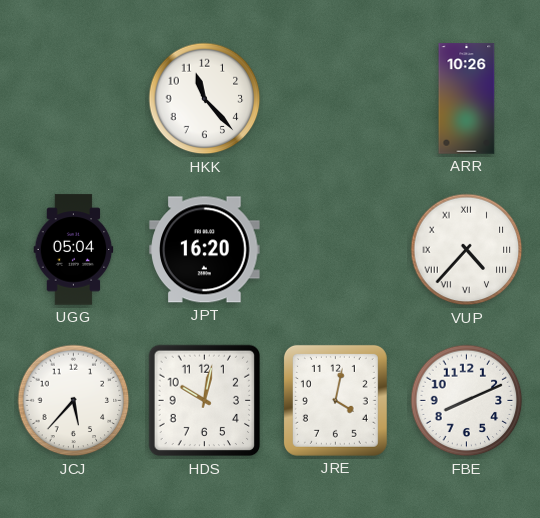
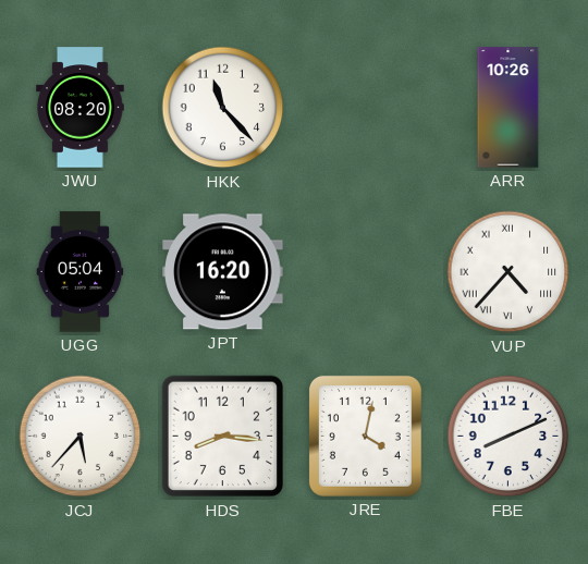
JWU: none -> 08:20 (81, 108)
HDS: 10:02 -> 8:16 (223, 437)
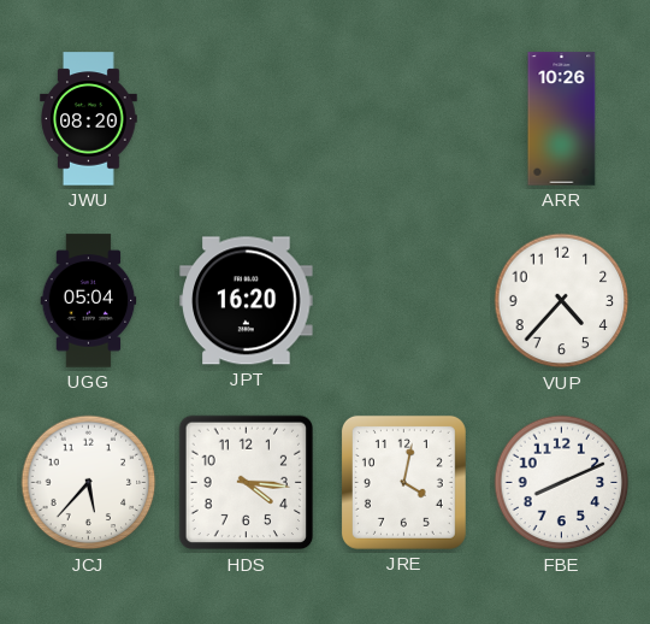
HKK: 11:23 -> none (223, 108)
VUP numerals: Roman -> Arabic (562, 301)
HDS: 8:16 -> 4:16 (247, 483)
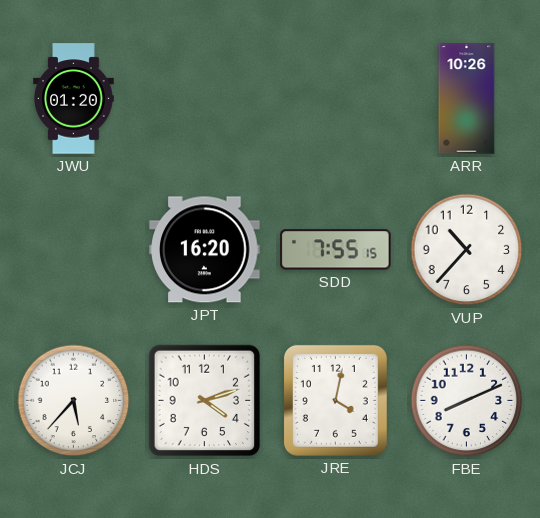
JWU: 08:20 -> 01:20 (74, 99)
UGG: 05:04 -> none (89, 301)
SDD: none -> 7:55 (336, 250)
VUP: 4:37 -> 10:37 (467, 250)
HDS: 4:16 -> 4:12 (205, 401)
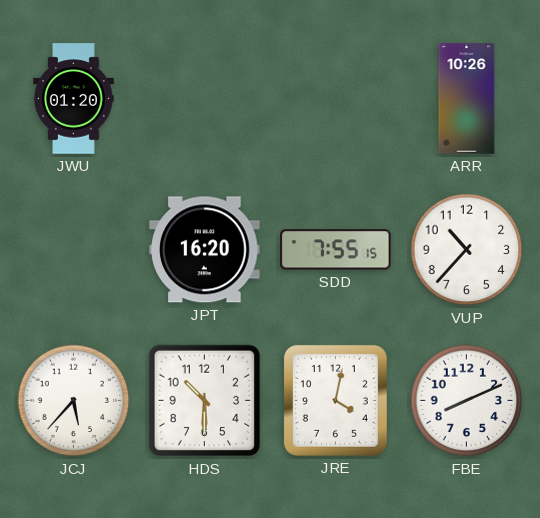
HDS: 4:12 -> 10:30 (205, 401)
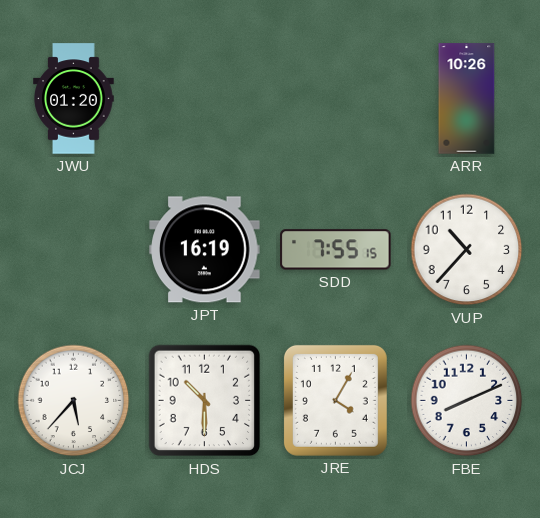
JPT: 16:20 -> 16:19 (205, 250)
JRE: 4:02 -> 4:05 (335, 400)
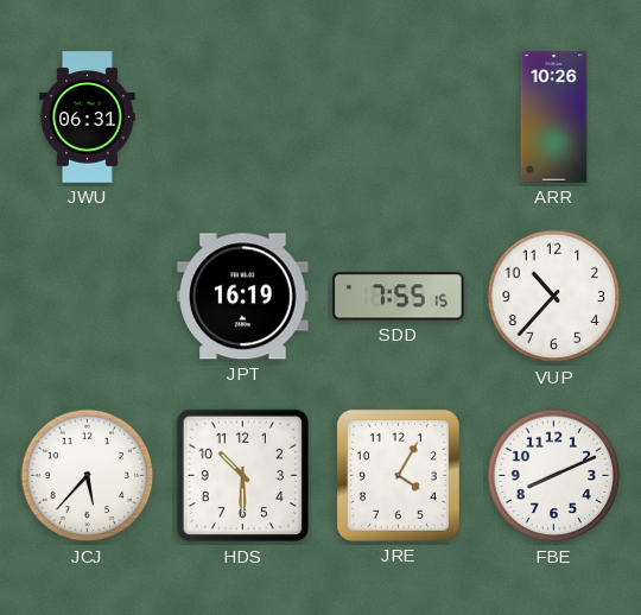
JWU: 01:20 -> 06:31 (88, 118)
